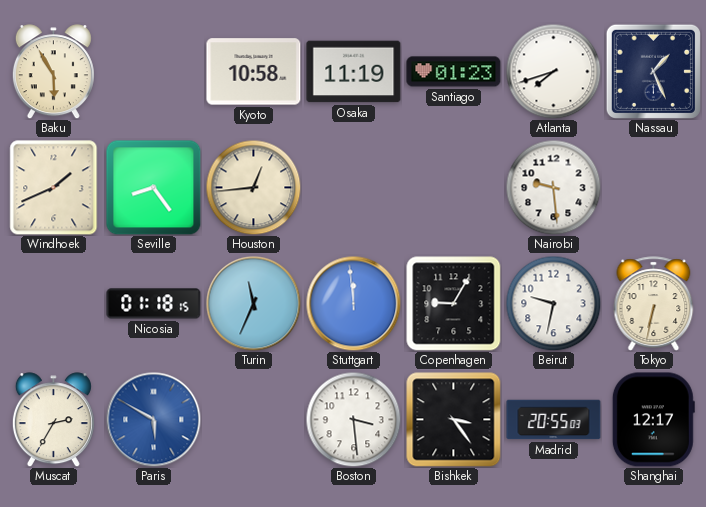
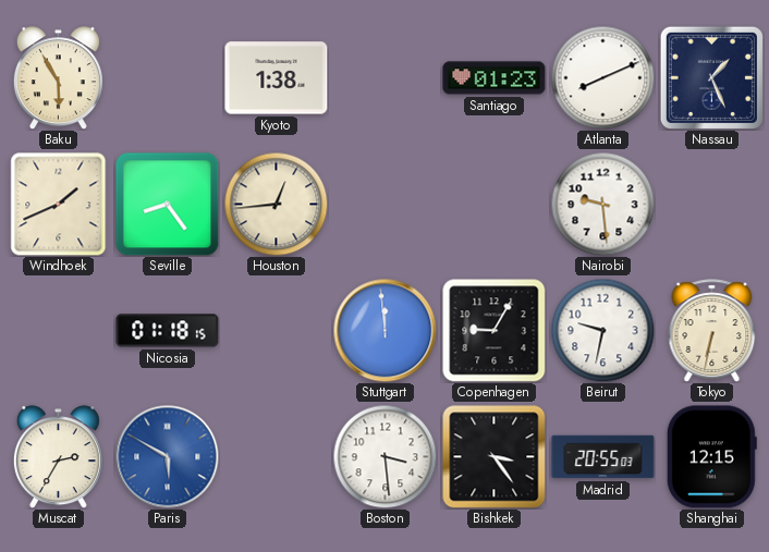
Kyoto: 10:58 -> 1:38 (277, 78)
Osaka: 11:19 -> none (354, 72)
Atlanta: 7:42 -> 8:11 (602, 77)
Turin: 11:34 -> none (253, 303)
Shanghai: 12:17 -> 12:15 (711, 457)
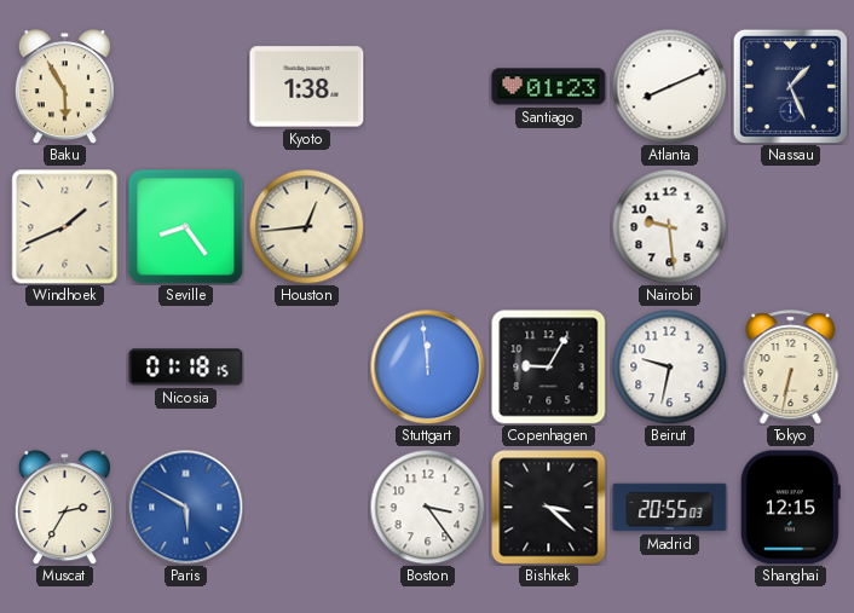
Boston: 3:29 -> 3:24 (427, 507)
Bishkek: 3:24 -> 3:22 (549, 508)
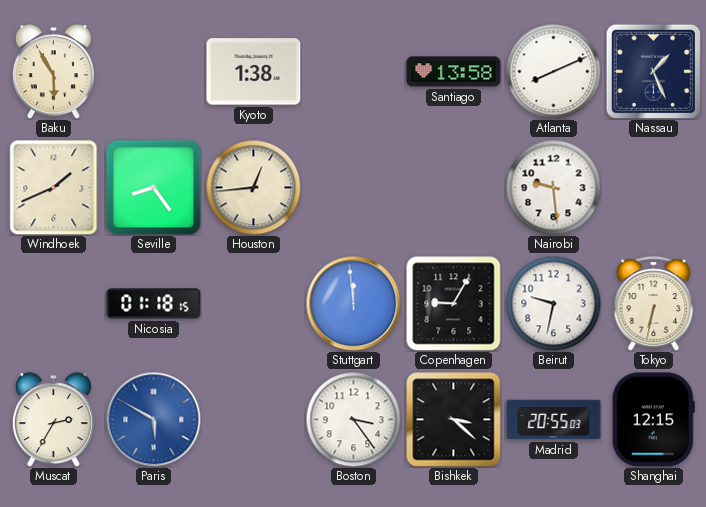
Santiago: 01:23 -> 13:58 (454, 72)
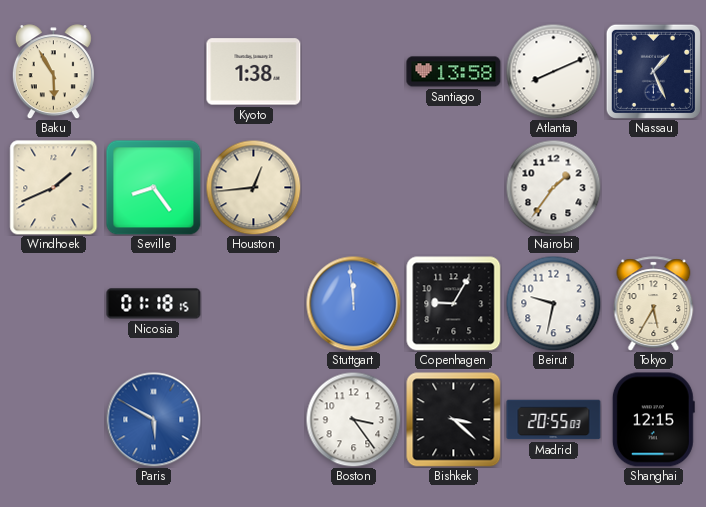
Nairobi: 9:29 -> 1:36 (553, 187)
Tokyo: 6:32 -> 5:35 (654, 304)
Muscat: 2:35 -> none (53, 420)
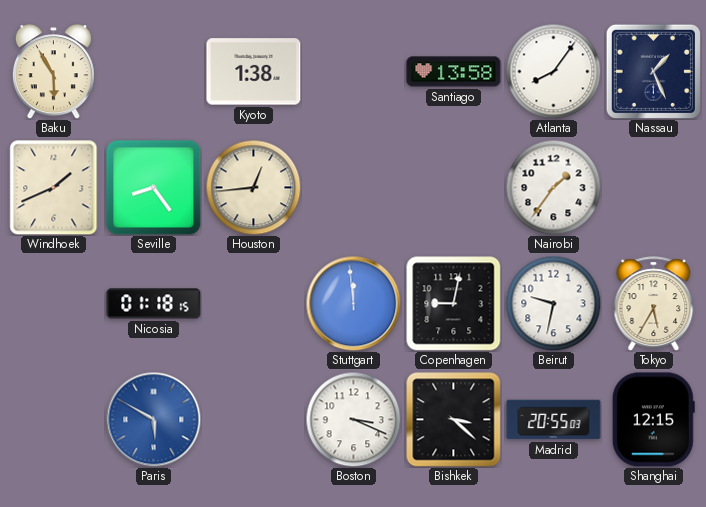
Atlanta: 8:11 -> 8:06 (553, 71)
Copenhagen: 9:05 -> 9:02 (454, 304)
Boston: 3:24 -> 3:19 (353, 419)
